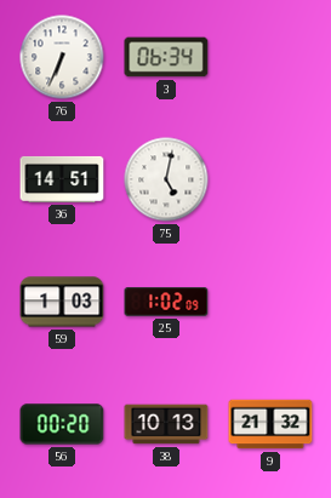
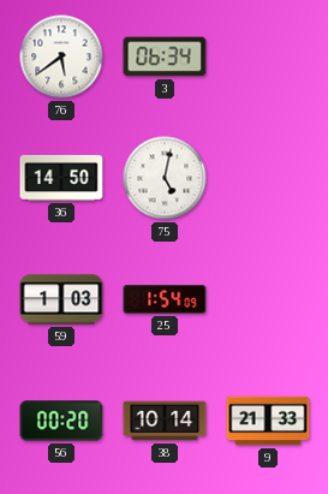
76: 6:34 -> 5:39 (61, 56)
36: 14:51 -> 14:50 (61, 178)
25: 1:02 -> 1:54 (165, 299)
38: 10:13 -> 10:14 (165, 421)
9: 21:32 -> 21:33 (268, 421)
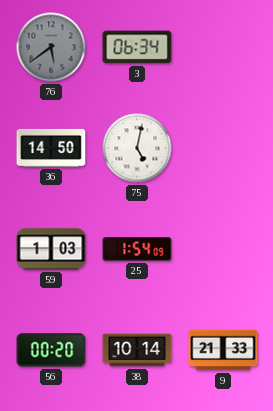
76 dial: white -> grey (51, 47)
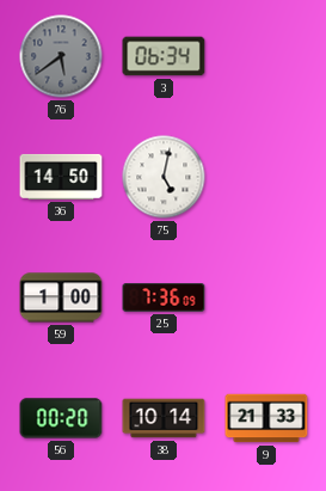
59: 1:03 -> 1:00 (61, 297)
25: 1:54 -> 7:36 (164, 297)
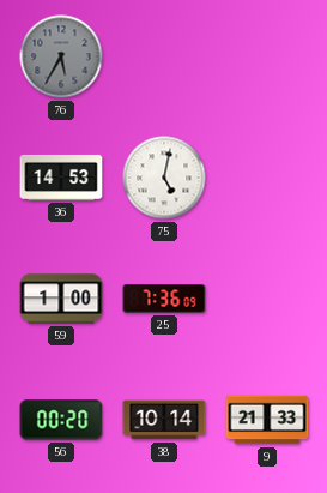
76: 5:39 -> 5:35 (61, 56)
3: 06:34 -> none (164, 56)
36: 14:50 -> 14:53 (61, 178)
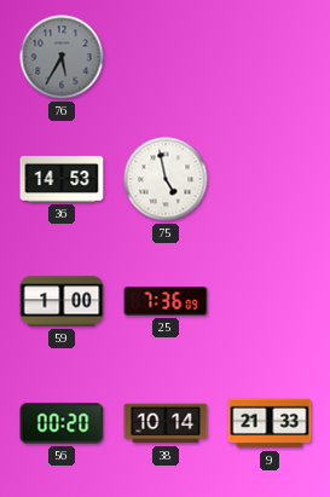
75: 5:02 -> 4:58 (166, 179)
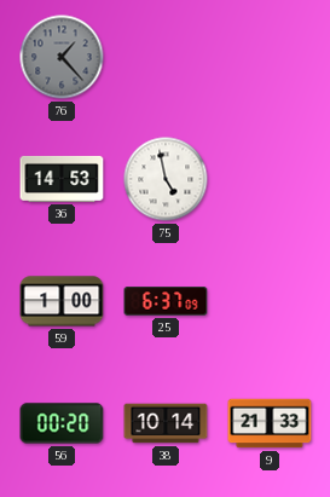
76: 5:35 -> 1:23 (62, 57)
25: 7:36 -> 6:37 (166, 301)
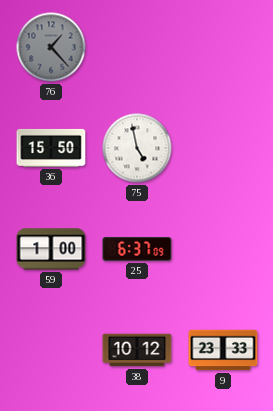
36: 14:53 -> 15:50 (51, 148)
56: 00:20 -> none (62, 423)
38: 10:14 -> 10:12 (137, 350)
9: 21:33 -> 23:33 (223, 350)
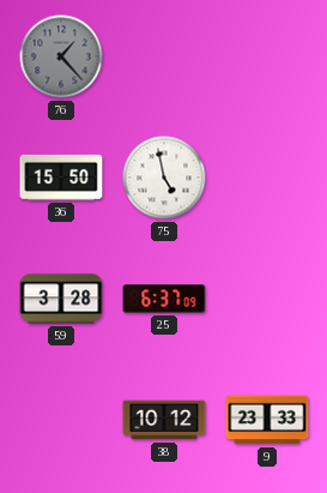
59: 1:00 -> 3:28 (61, 299)
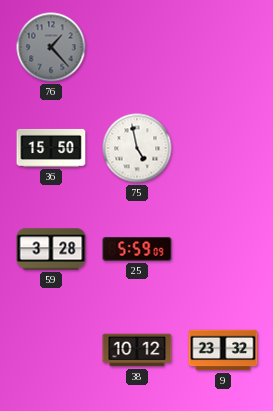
25: 6:37 -> 5:59 (137, 249)
9: 23:33 -> 23:32 (223, 350)
